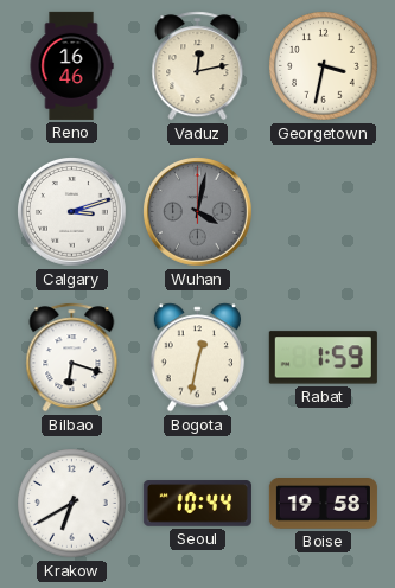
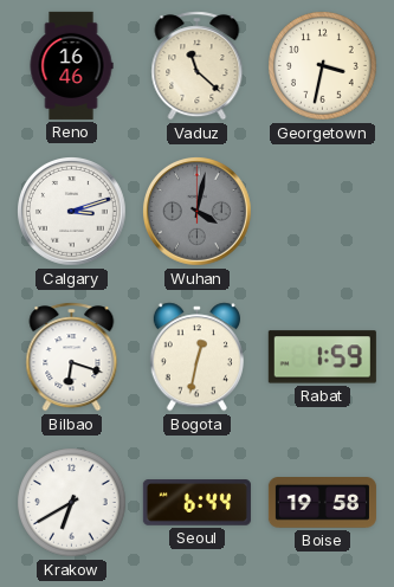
Vaduz: 12:13 -> 11:22 (198, 66)
Seoul: 10:44 -> 6:44 (196, 503)
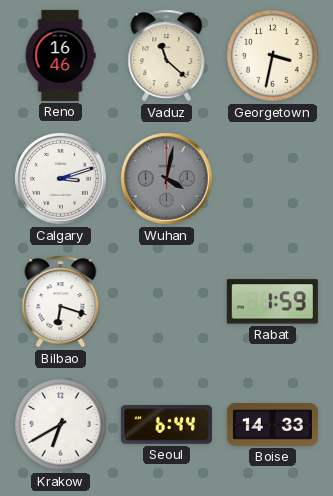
Bogota: 12:32 -> none (196, 357)
Boise: 19:58 -> 14:33 (272, 425)
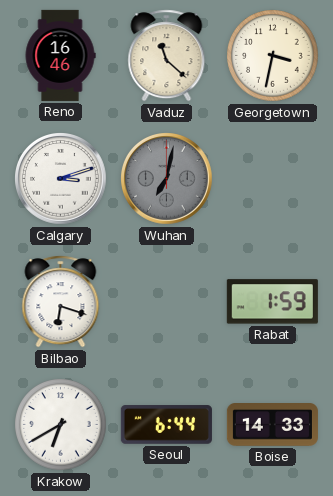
Wuhan: 4:02 -> 7:02 (167, 179)
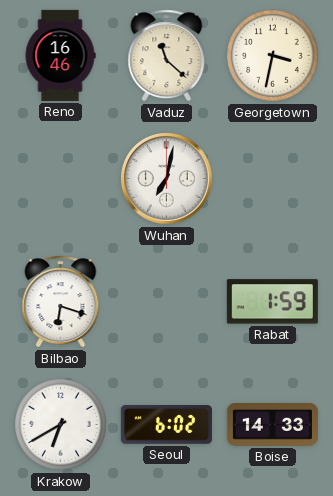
Calgary: 3:12 -> none (61, 179)
Wuhan dial: grey -> white (167, 179)
Seoul: 6:44 -> 6:02 (166, 425)
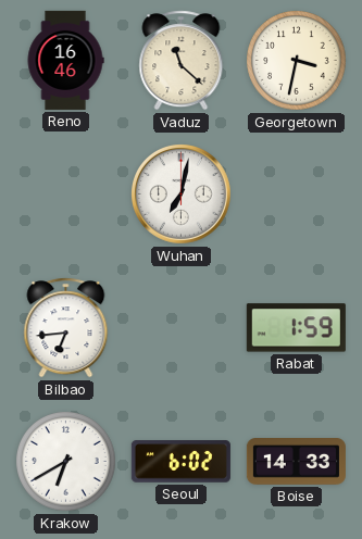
Bilbao: 6:18 -> 6:44 (66, 328)
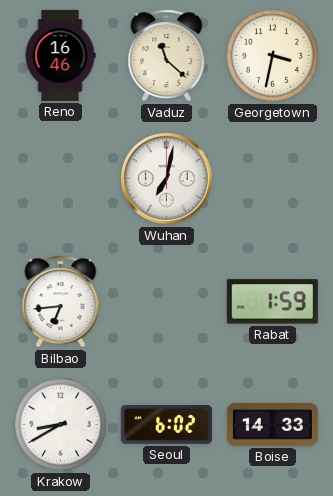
Krakow: 6:40 -> 8:40 (61, 425)
